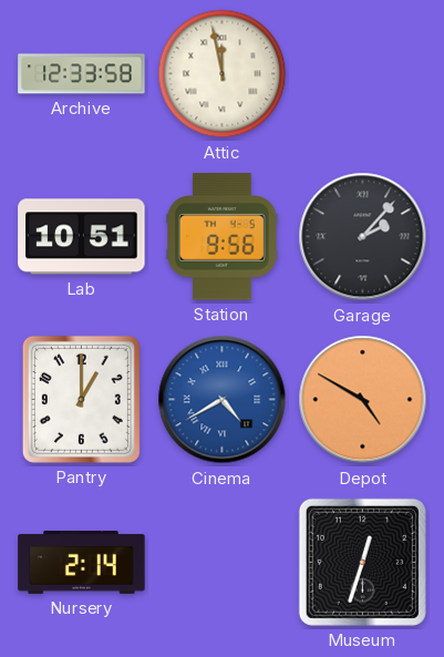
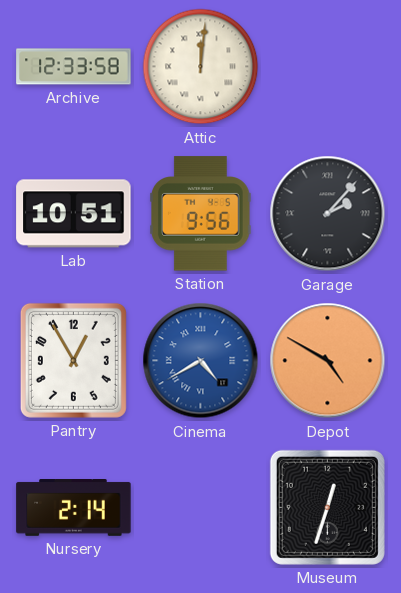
Attic: 11:58 -> 12:01 (201, 67)
Pantry: 1:00 -> 12:55 (73, 360)
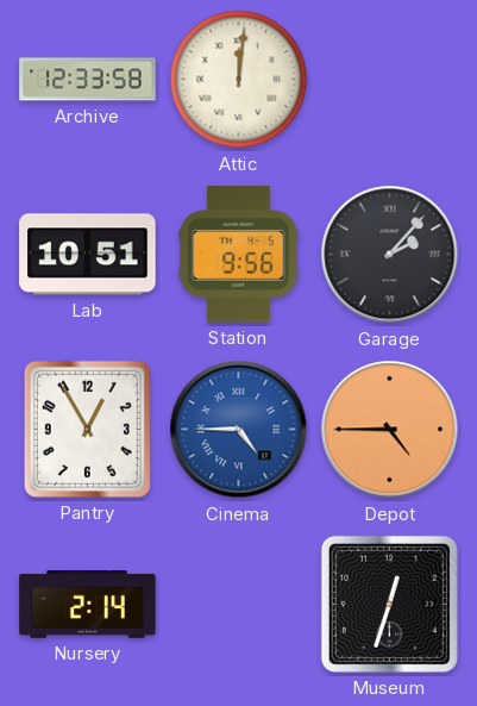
Cinema: 4:40 -> 4:45 (239, 430)
Depot: 4:50 -> 4:45 (390, 430)
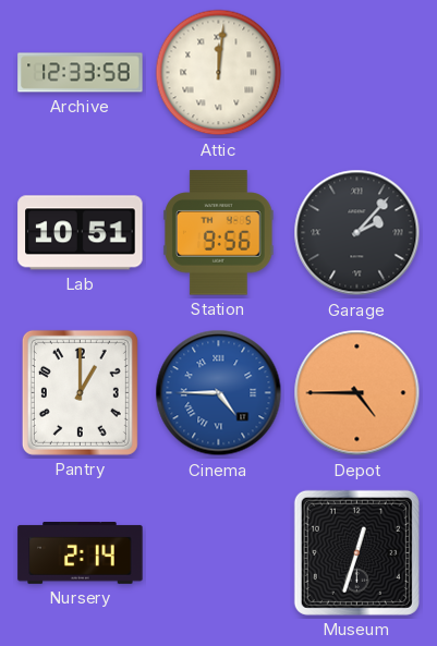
Pantry: 12:55 -> 1:00 (80, 392)
